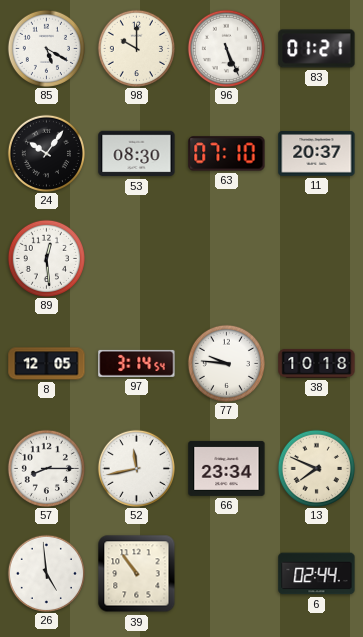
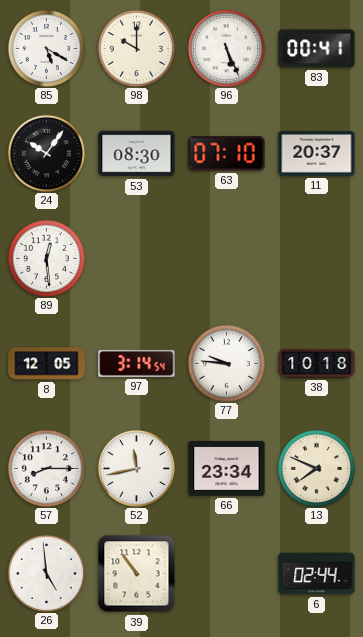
83: 01:21 -> 00:41 (317, 49)
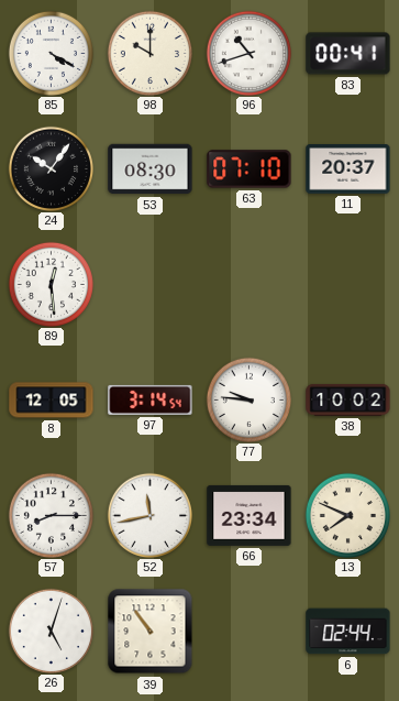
85: 5:20 -> 4:20 (51, 53)
96: 5:26 -> 10:42 (248, 53)
38: 10:18 -> 10:02 (348, 399)
26: 4:59 -> 5:03 (51, 631)
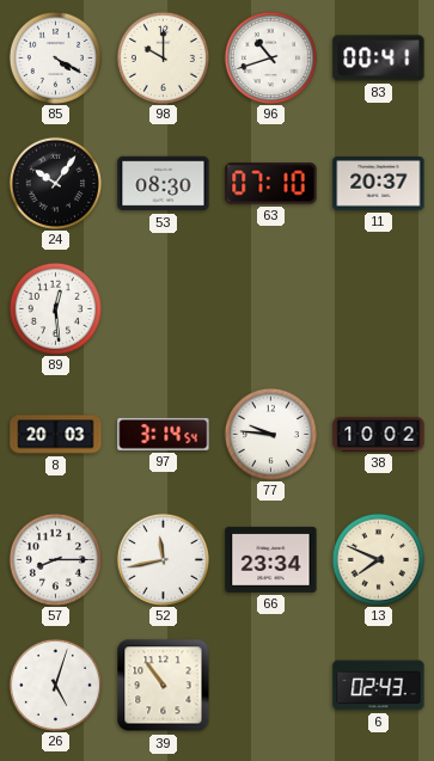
8: 12:05 -> 20:03 (56, 435)
6: 02:44 -> 02:43 (379, 686)
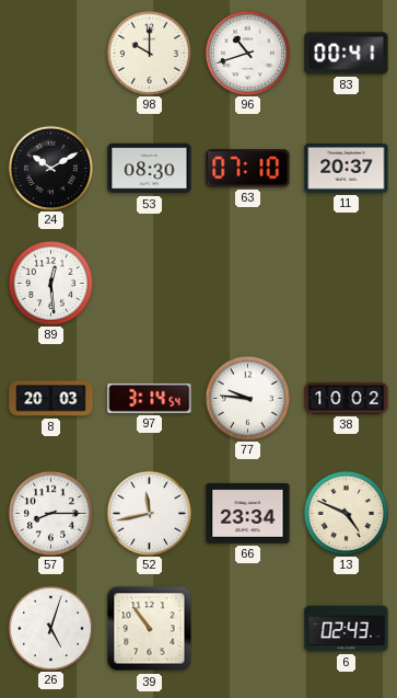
85: 4:20 -> none (55, 57)
24: 10:06 -> 10:10 (50, 168)
13: 7:49 -> 4:49 (346, 513)
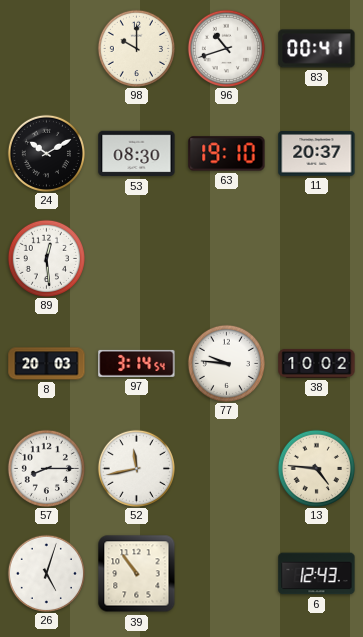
63: 07:10 -> 19:10 (227, 154)
66: 23:34 -> none (248, 513)
13: 4:49 -> 4:46 (316, 468)
6: 02:43 -> 12:43 (317, 574)
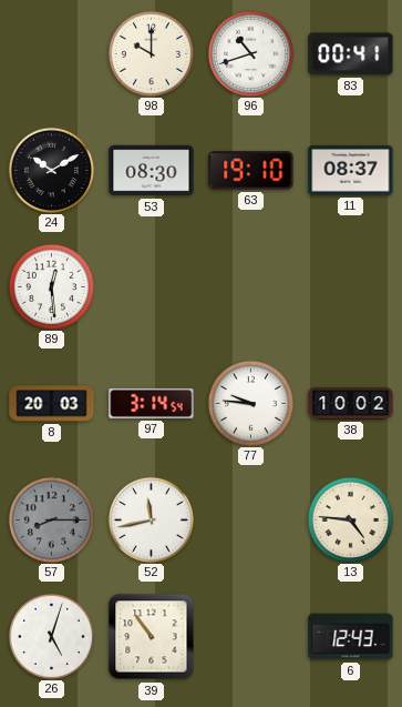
11: 20:37 -> 08:37 (351, 171)
57 dial: white -> grey (51, 519)
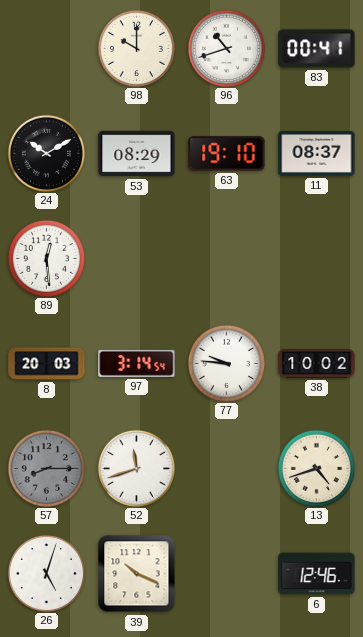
53: 08:30 -> 08:29 (137, 154)
52: 11:43 -> 11:42 (136, 468)
13: 4:46 -> 4:42 (316, 468)
39: 10:54 -> 10:19 (137, 574)
6: 12:43 -> 12:46 (317, 574)
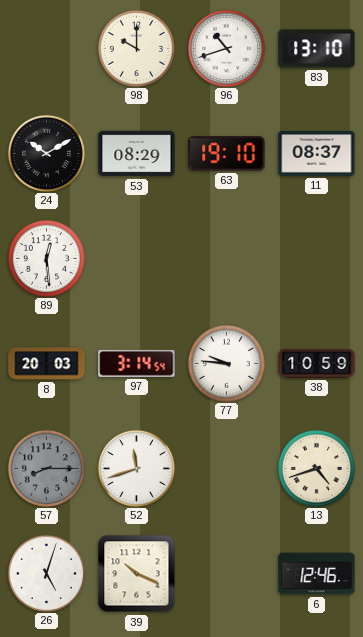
83: 00:41 -> 13:10 (317, 49)
38: 10:02 -> 10:59 (317, 363)
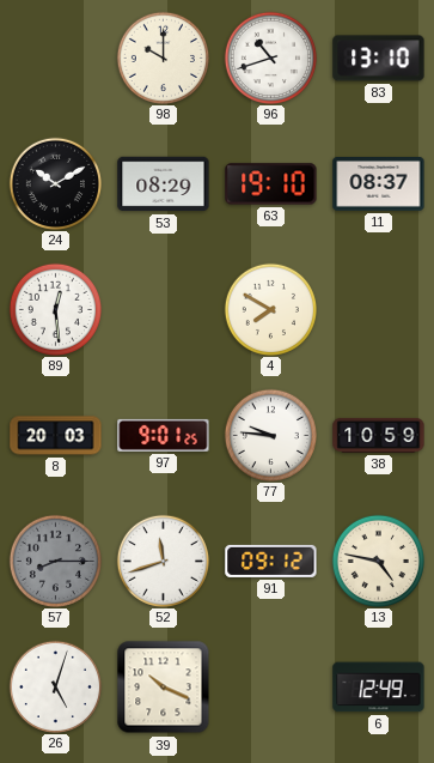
4: none -> 7:50 (270, 309)
97: 3:14 -> 9:01 (164, 435)
91: none -> 09:12 (271, 561)
13: 4:42 -> 4:47 (378, 561)
6: 12:46 -> 12:49 (379, 688)
